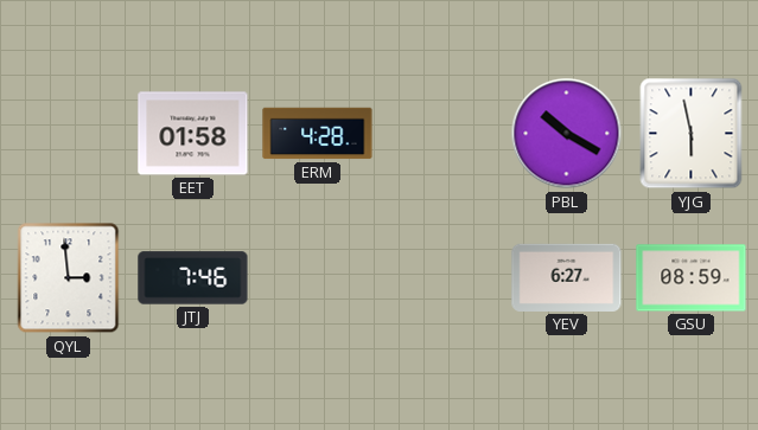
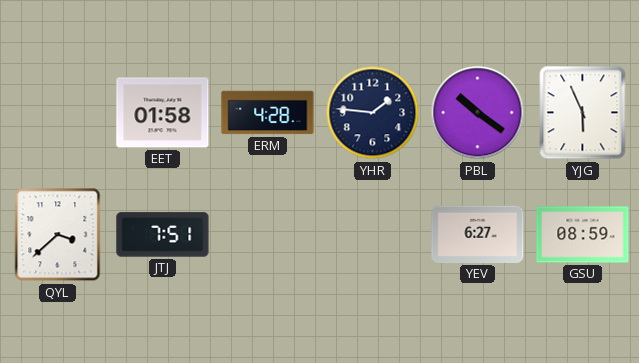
YHR: none -> 1:46 (373, 113)
PBL: 10:20 -> 10:21 (478, 113)
YJG: 5:58 -> 5:56 (583, 113)
QYL: 2:59 -> 3:38 (58, 235)
JTJ: 7:46 -> 7:51 (163, 235)
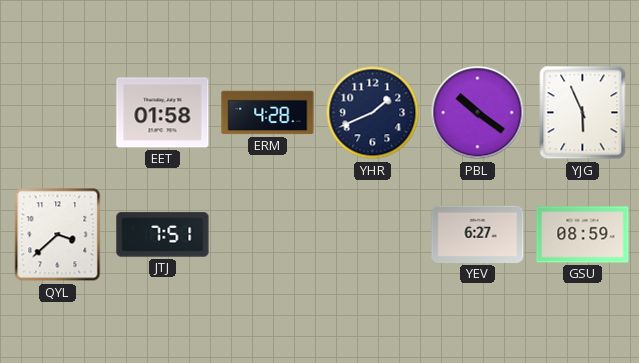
YHR: 1:46 -> 1:41 (373, 113)
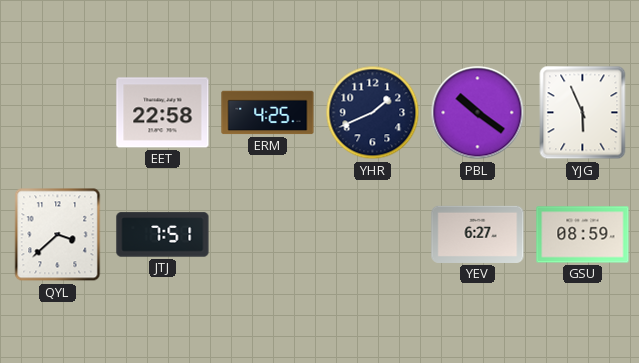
EET: 01:58 -> 22:58 (163, 113)
ERM: 4:28 -> 4:25 (268, 113)
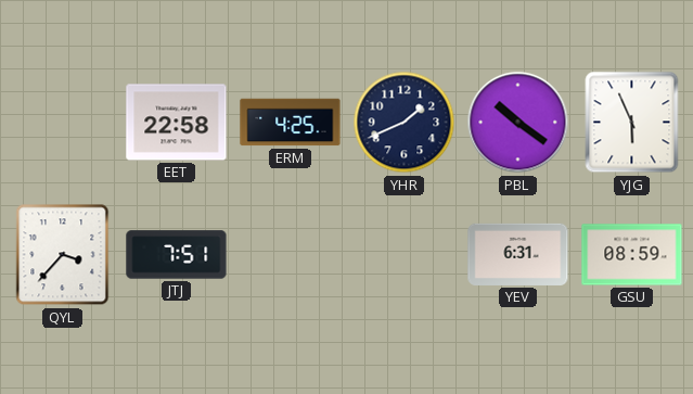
QYL: 3:38 -> 3:37 (63, 255)
YEV: 6:27 -> 6:31 (518, 254)
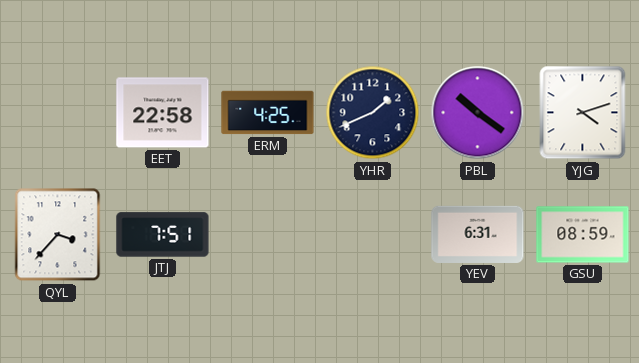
YJG: 5:56 -> 4:12 (583, 113)
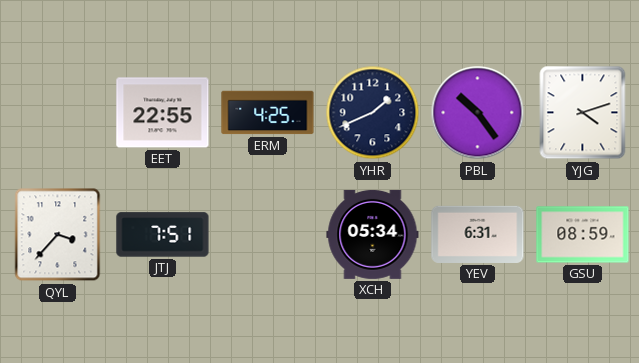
EET: 22:58 -> 22:55 (163, 113)
PBL: 10:21 -> 10:24 (478, 113)
XCH: none -> 05:34 (373, 234)
